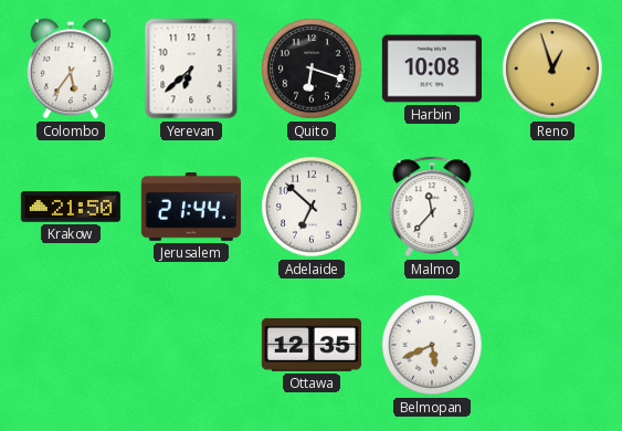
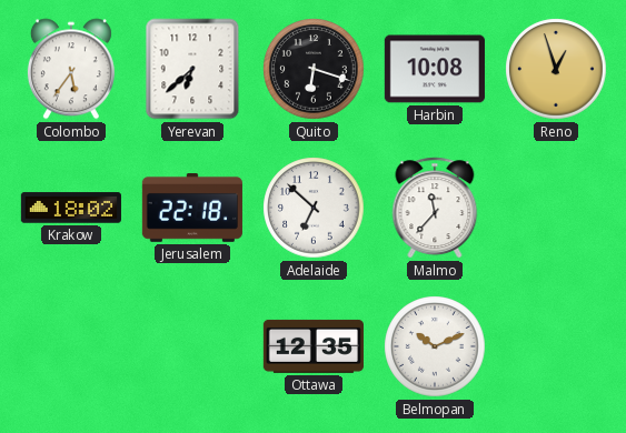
Krakow: 21:50 -> 18:02 (71, 208)
Jerusalem: 21:44 -> 22:18 (192, 209)
Belmopan: 5:41 -> 10:11 (435, 346)
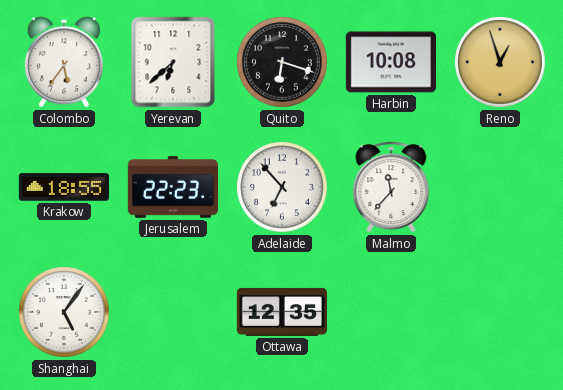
Krakow: 18:02 -> 18:55 (64, 187)
Jerusalem: 22:18 -> 22:23 (173, 188)
Adelaide: 6:52 -> 6:53 (282, 187)
Shanghai: none -> 5:06 (64, 312)
Belmopan: 10:11 -> none (435, 346)
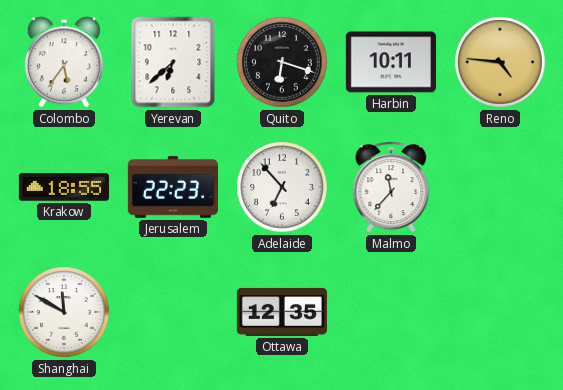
Harbin: 10:08 -> 10:11 (391, 62)
Reno: 12:57 -> 4:46 (500, 62)
Shanghai: 5:06 -> 11:50 (64, 312)
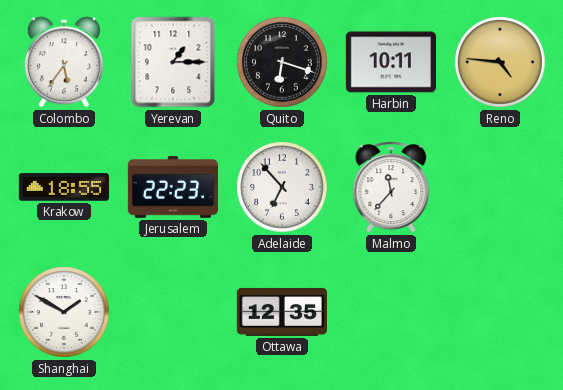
Yerevan: 6:38 -> 1:15 (173, 62)
Shanghai: 11:50 -> 1:50 (64, 312)
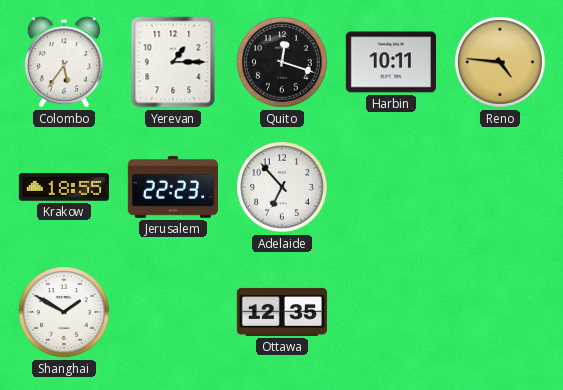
Quito: 6:18 -> 12:18 (282, 62)
Malmo: 11:37 -> none (391, 187)
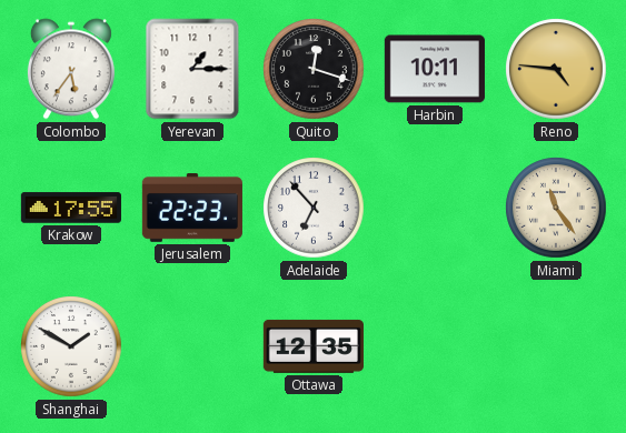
Krakow: 18:55 -> 17:55 (71, 208)
Miami: none -> 11:24 (556, 208)
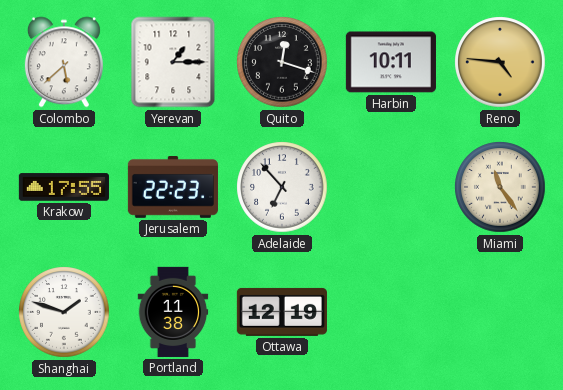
Colombo: 5:36 -> 5:38 (64, 62)
Shanghai: 1:50 -> 1:48 (64, 312)
Portland: none -> 11:38 (173, 312)
Ottawa: 12:35 -> 12:19 (282, 312)
